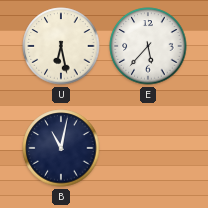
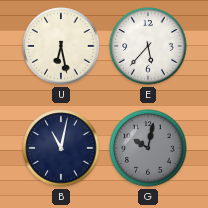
G: none -> 10:02 (148, 148)
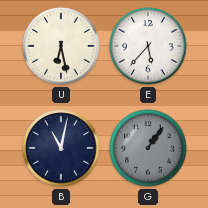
G: 10:02 -> 1:06 (148, 148)
